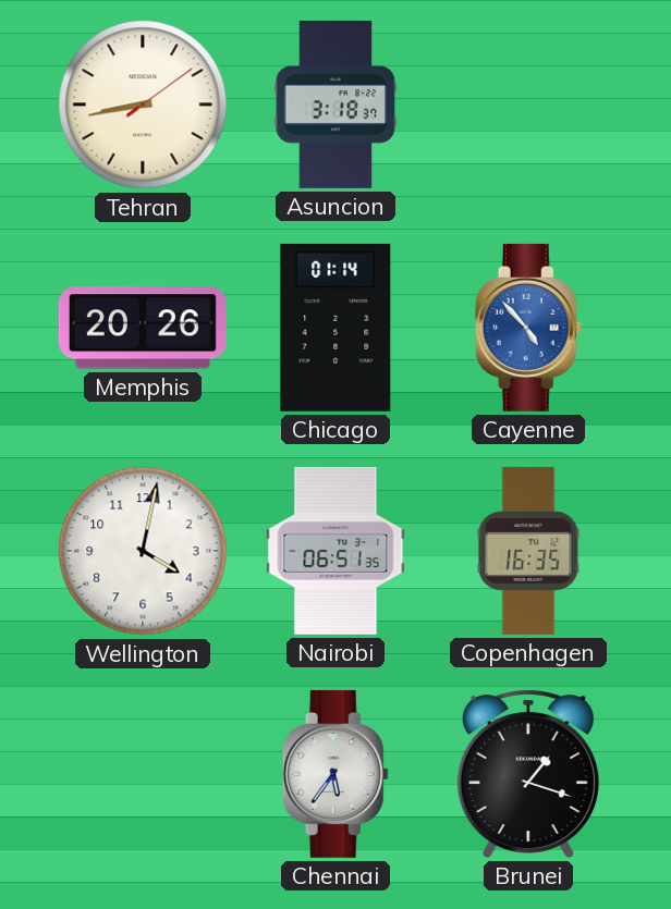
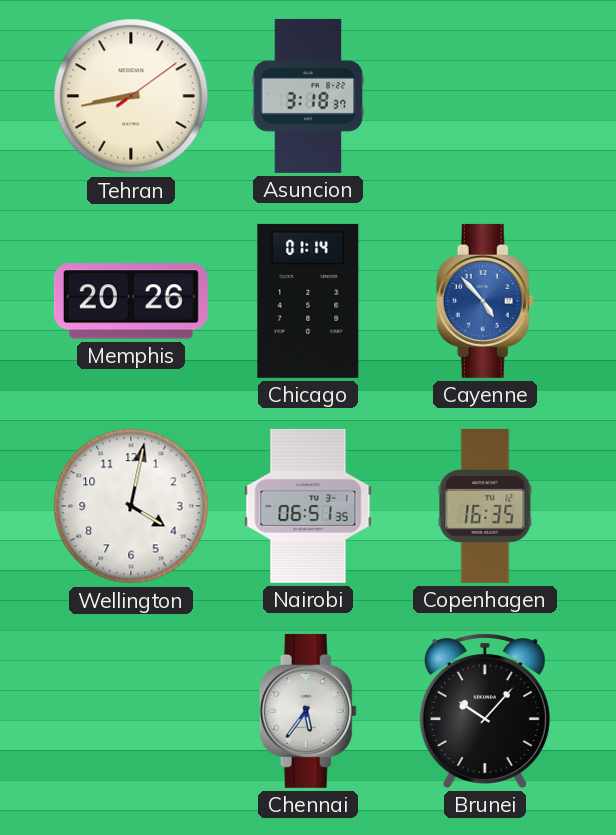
Brunei: 1:18 -> 10:07 (485, 711)
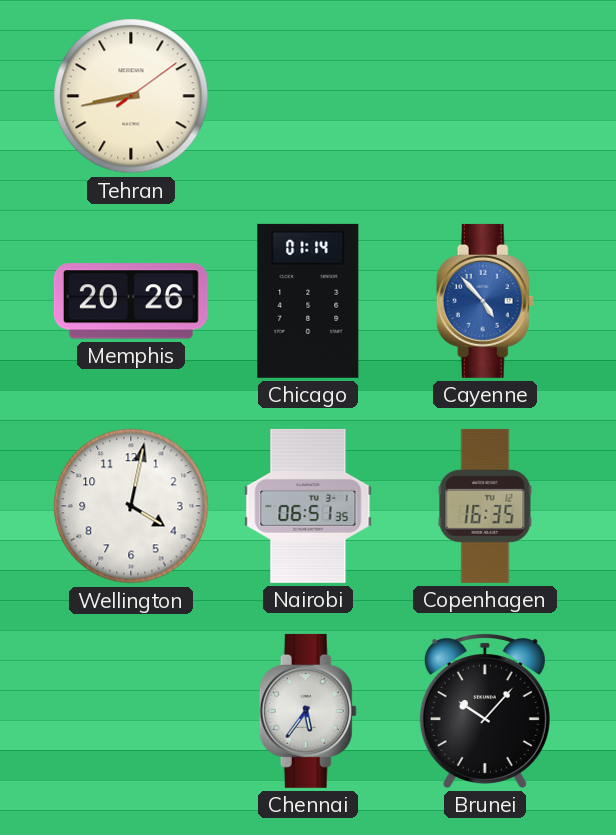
Asuncion: 3:18 -> none (308, 96)
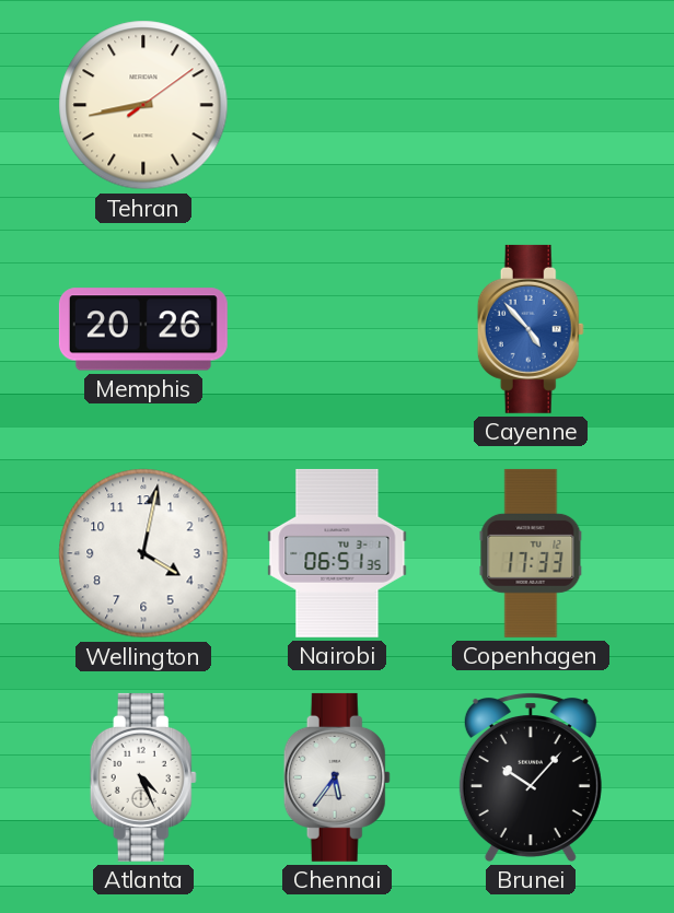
Chicago: 01:14 -> none (308, 301)
Copenhagen: 16:35 -> 17:33 (531, 553)
Atlanta: none -> 4:26 (143, 777)
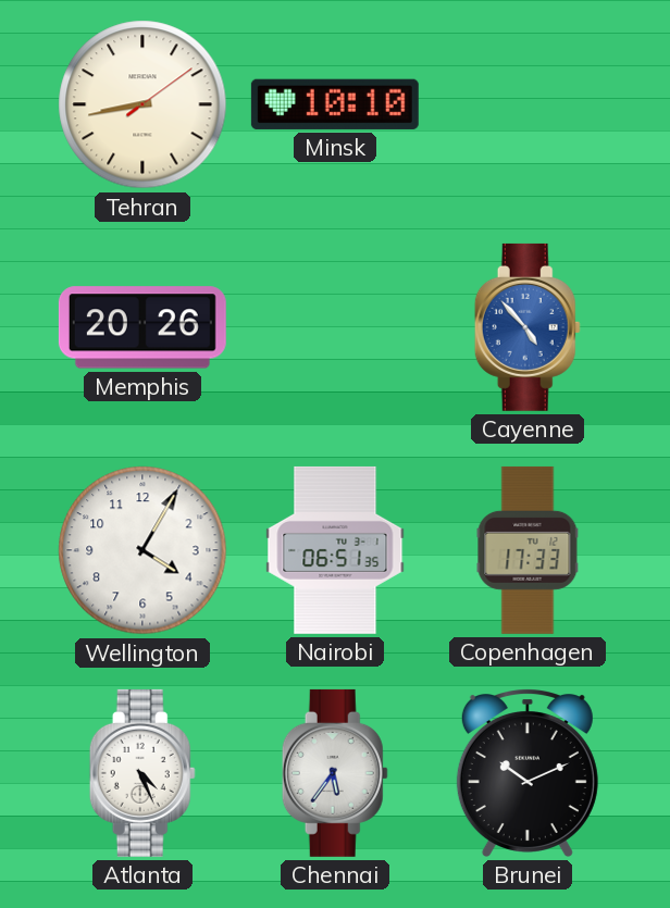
Minsk: none -> 10:10 (335, 104)
Wellington: 4:02 -> 4:05 (142, 550)
Brunei: 10:07 -> 10:11 (528, 773)
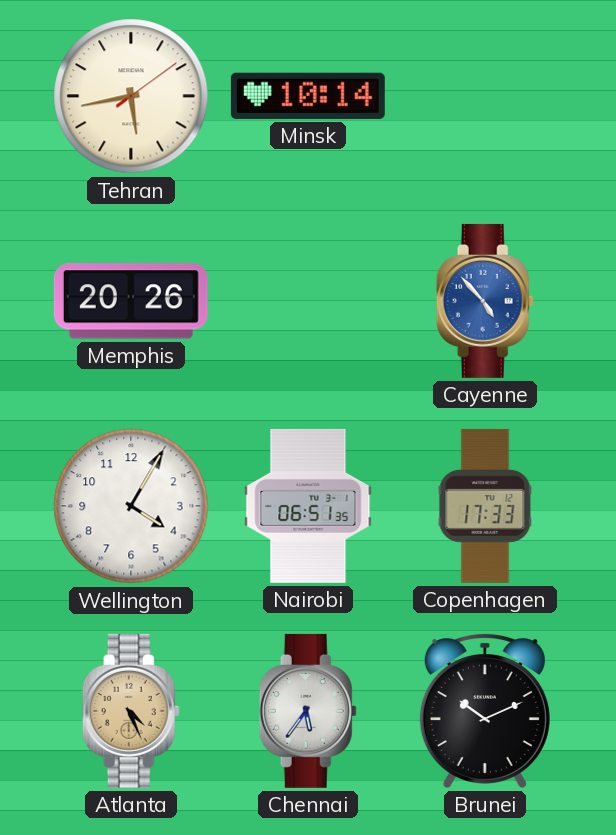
Tehran: 8:43 -> 5:43 (131, 96)
Minsk: 10:10 -> 10:14 (308, 96)
Atlanta dial: white -> champagne (131, 711)
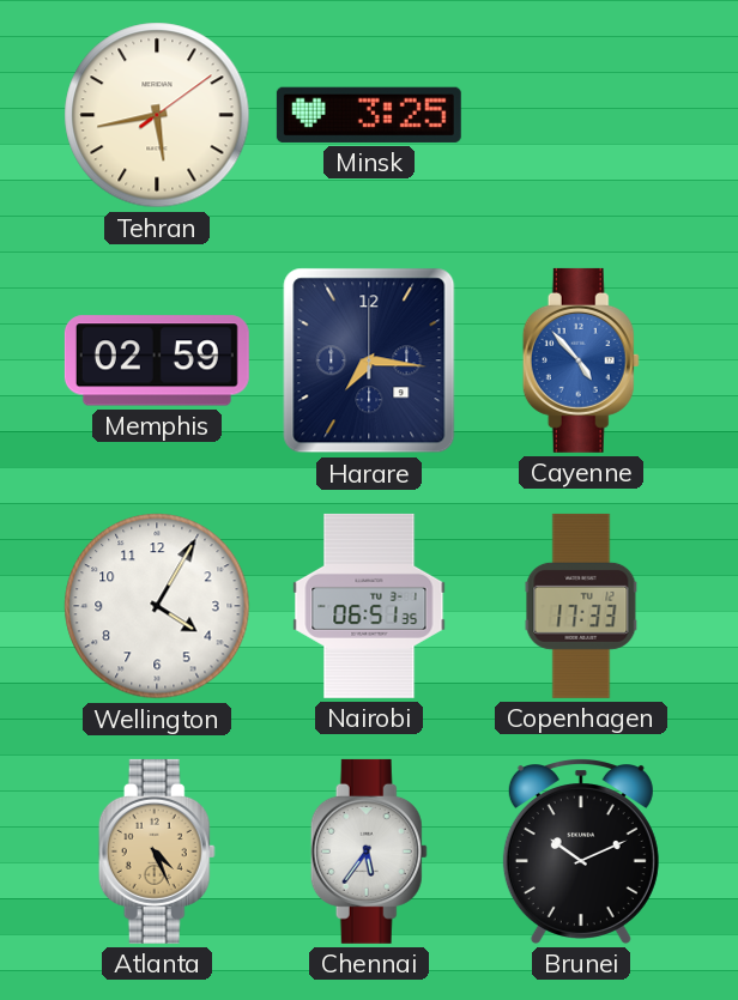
Minsk: 10:14 -> 3:25 (369, 115)
Memphis: 20:26 -> 02:59 (157, 360)
Harare: none -> 7:16 (369, 360)
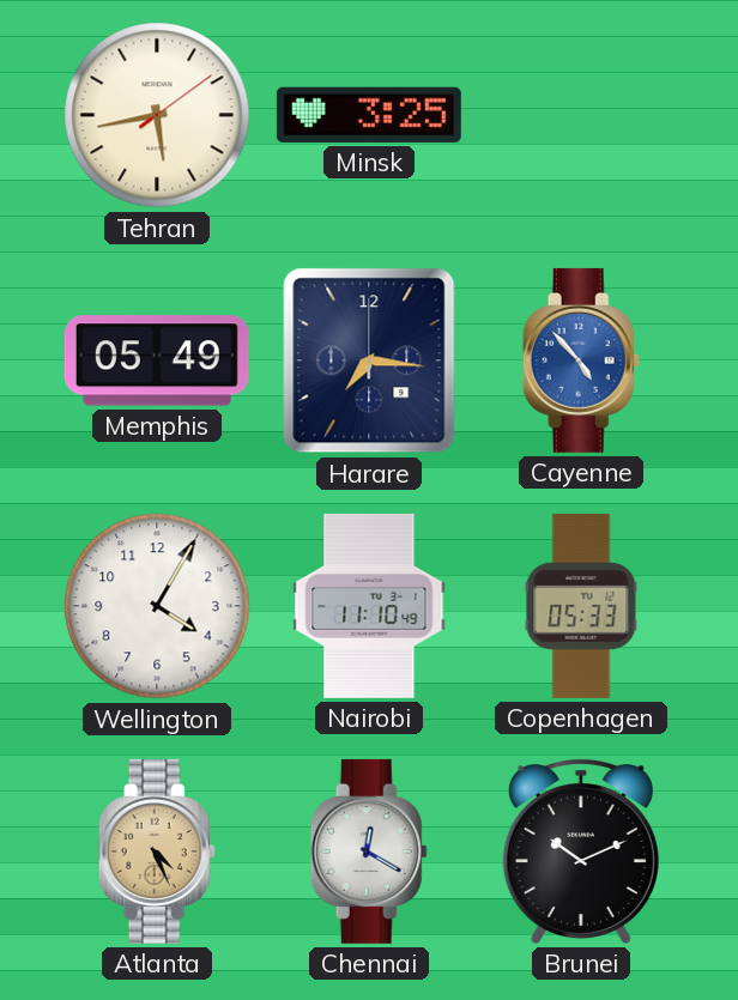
Memphis: 02:59 -> 05:49 (157, 360)
Nairobi: 06:51 -> 11:10 (369, 606)
Copenhagen: 17:33 -> 05:33 (581, 606)
Chennai: 5:36 -> 12:20 (369, 851)
